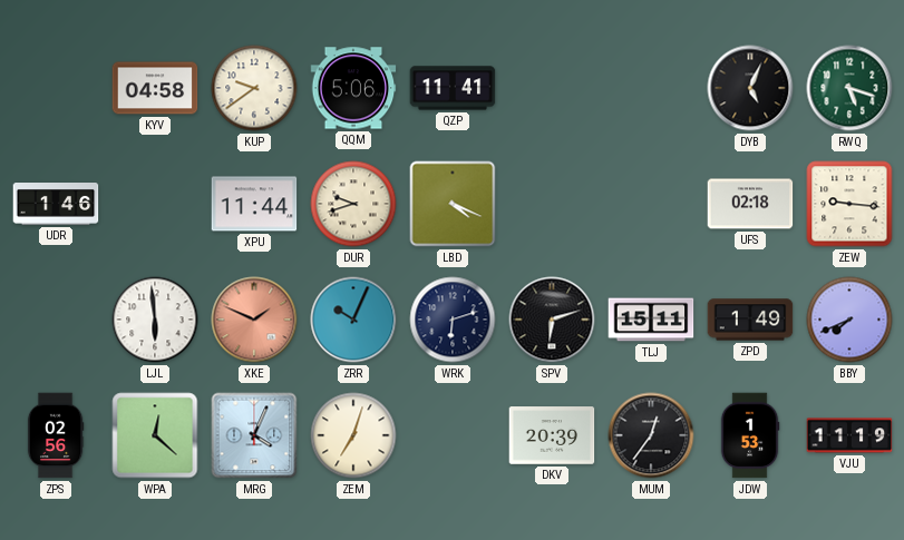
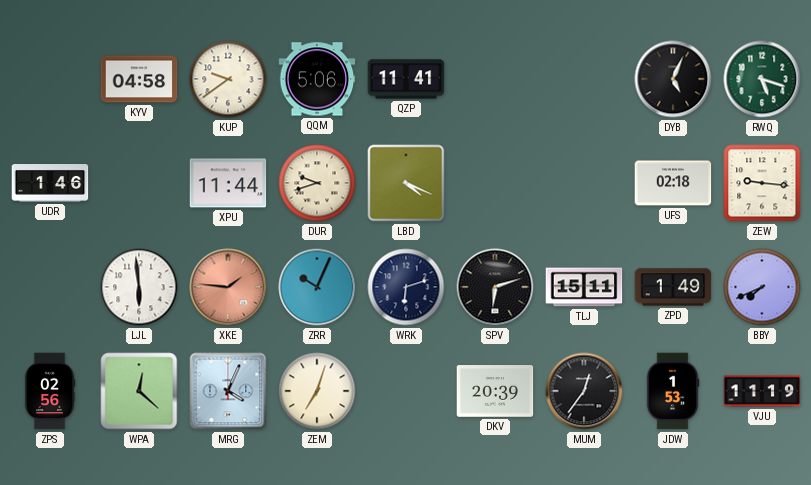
XKE: 1:49 -> 1:46 (228, 287)
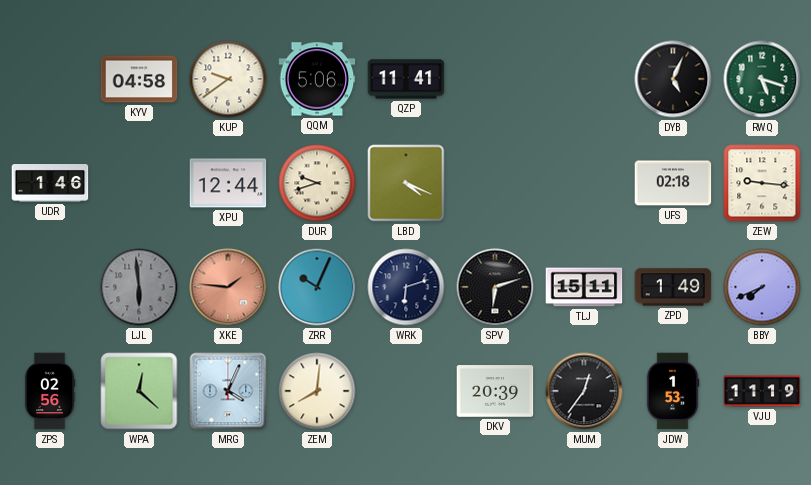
XPU: 11:44 -> 12:44 (228, 183)
LJL dial: white -> grey (139, 287)
ZEM: 7:03 -> 8:01 (317, 391)
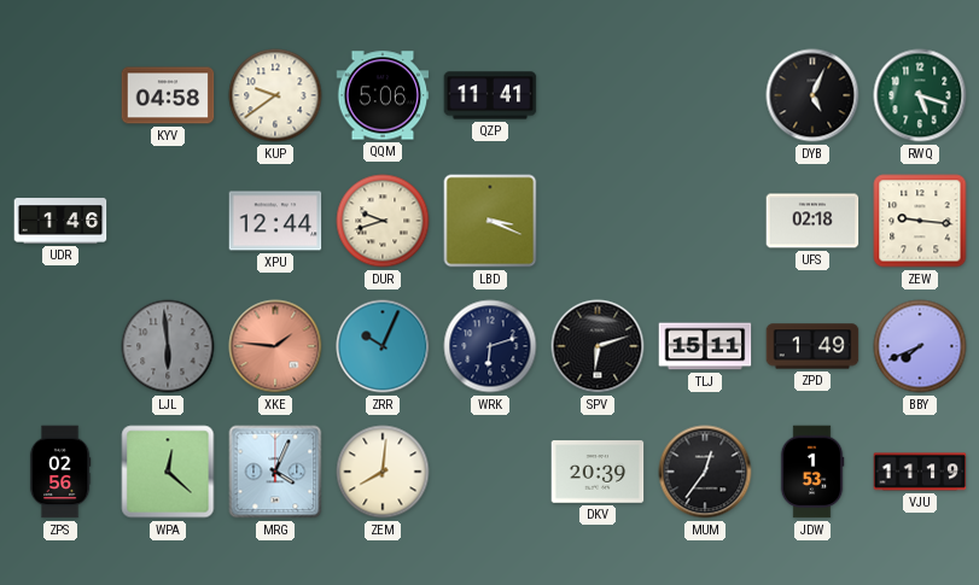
LBD: 4:19 -> 3:19 (490, 221)
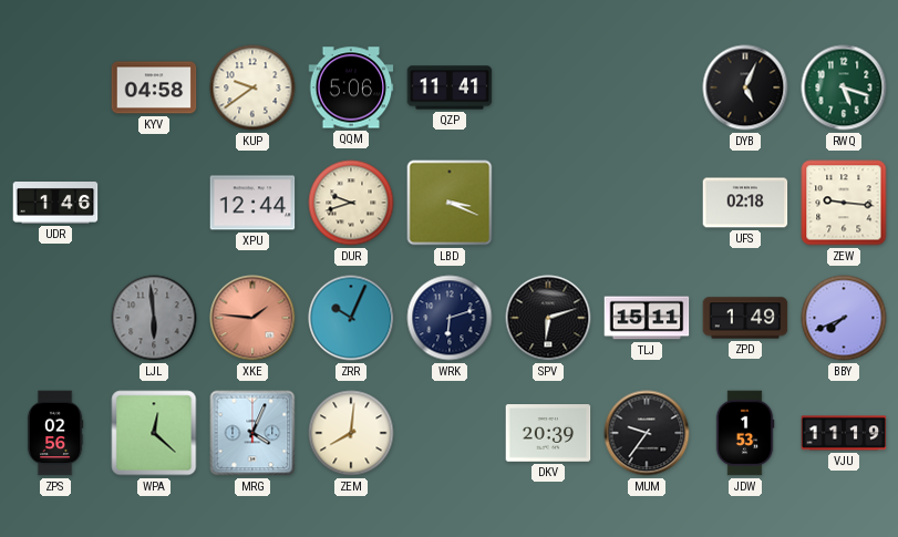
MUM: 12:36 -> 9:36 (647, 433)
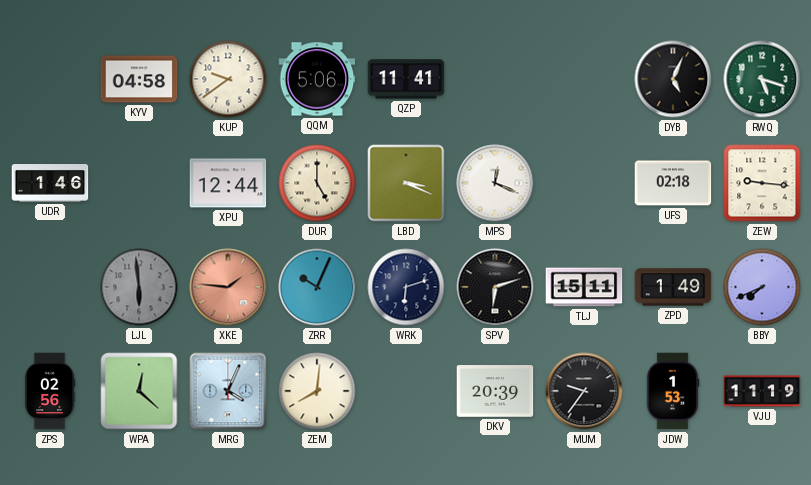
DUR: 9:42 -> 5:00 (317, 183)
MPS: none -> 12:19 (495, 183)
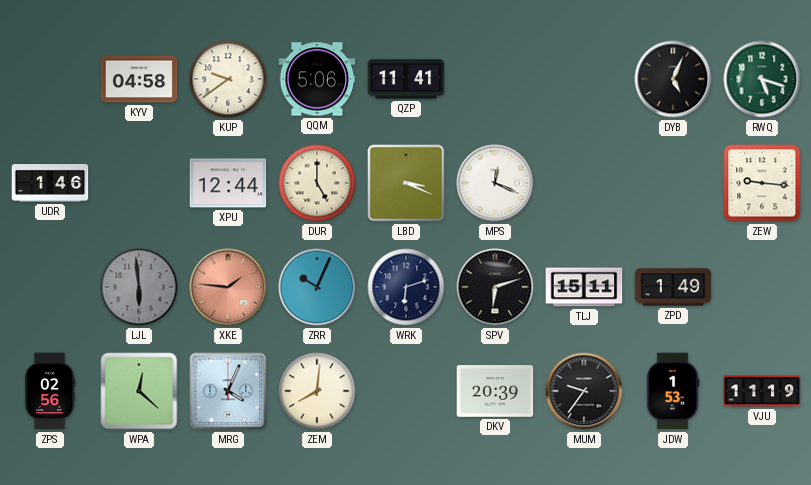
UFS: 02:18 -> none (673, 183)
BBY: 7:41 -> none (762, 287)
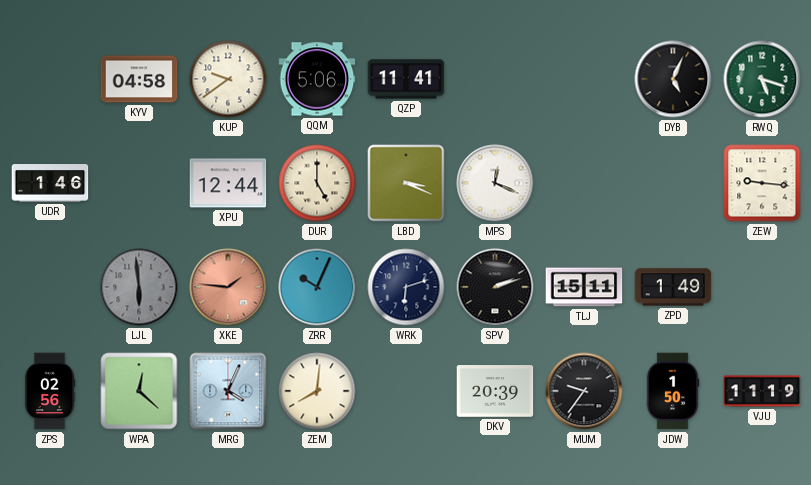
SPV: 6:12 -> 2:12 (495, 287)
JDW: 1:53 -> 1:50 (673, 391)
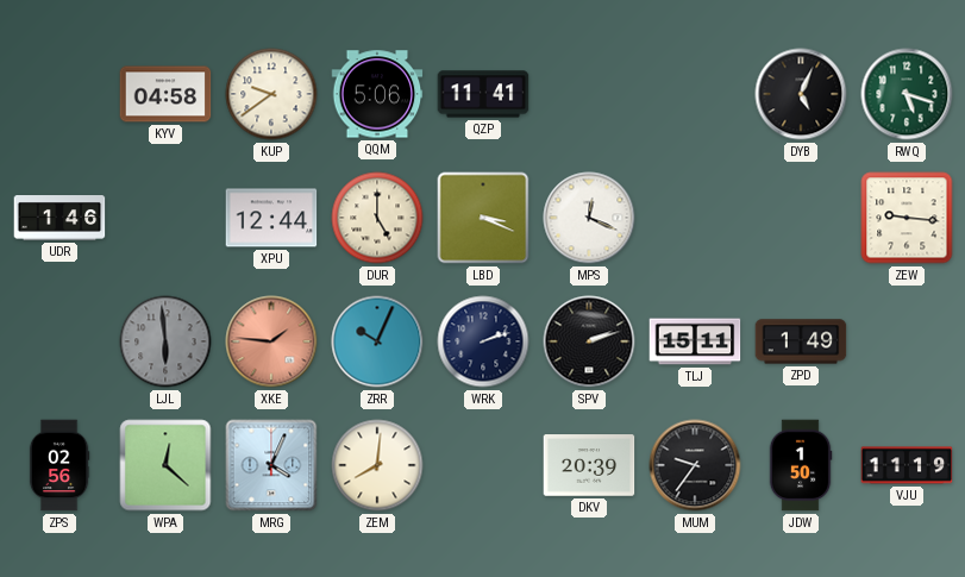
WRK: 6:12 -> 2:12 (483, 341)
